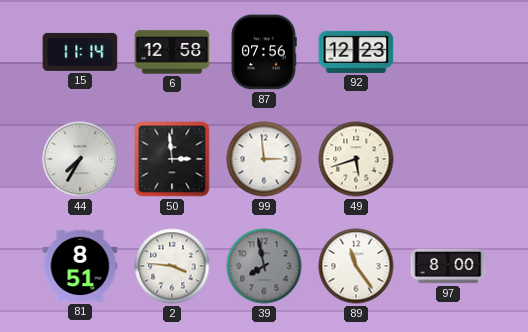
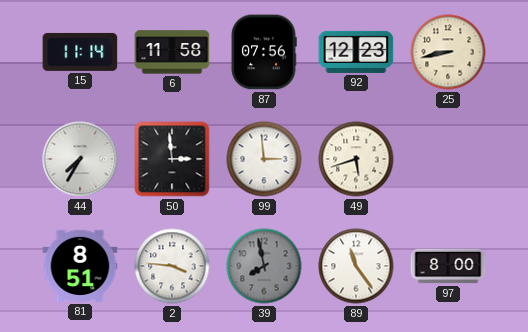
6: 12:58 -> 11:58 (172, 52)
25: none -> 8:43 (448, 52)
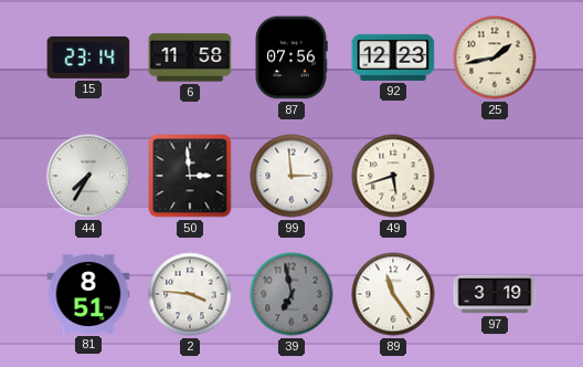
15: 11:14 -> 23:14 (88, 57)
25: 8:43 -> 1:43 (495, 57)
39: 7:58 -> 6:58 (291, 294)
97: 8:00 -> 3:19 (495, 294)
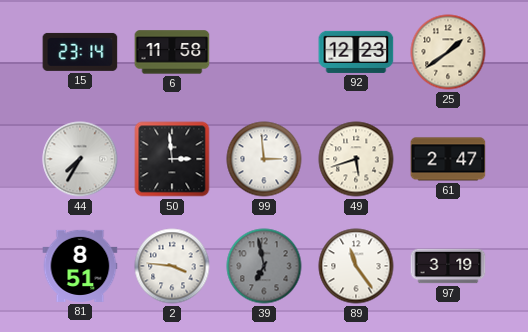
87: 07:56 -> none (291, 57)
25: 1:43 -> 1:39 (448, 52)
61: none -> 2:47 (448, 159)
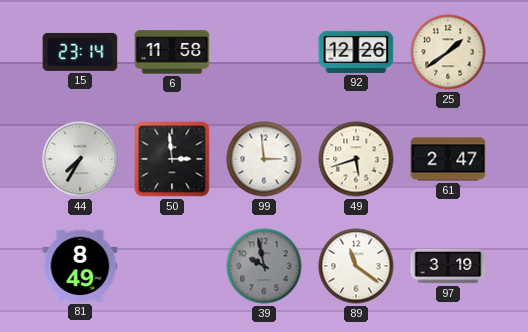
92: 12:23 -> 12:26 (356, 52)
81: 8:51 -> 8:49 (80, 266)
2: 3:46 -> none (172, 266)
39: 6:58 -> 9:58 (264, 266)
89: 11:24 -> 11:21 (356, 266)
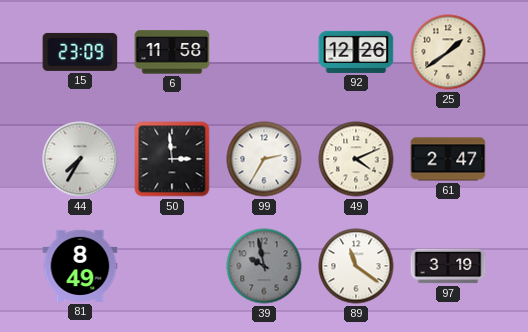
15: 23:14 -> 23:09 (80, 52)
99: 2:59 -> 2:35 (264, 159)
49: 5:42 -> 4:11 (356, 159)
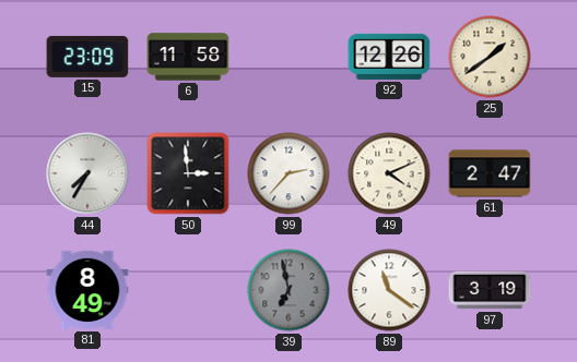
99: 2:35 -> 2:37 (288, 173)
39: 9:58 -> 6:58 (288, 290)
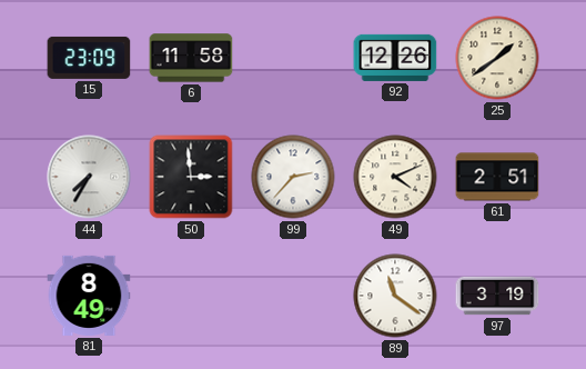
61: 2:47 -> 2:51 (497, 177)
39: 6:58 -> none (288, 290)
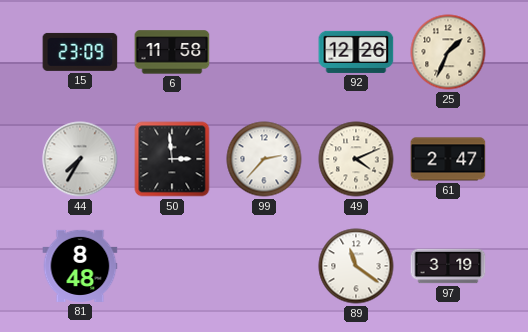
25: 1:39 -> 1:34 (448, 52)
61: 2:51 -> 2:47 (448, 159)
81: 8:49 -> 8:48 (80, 266)
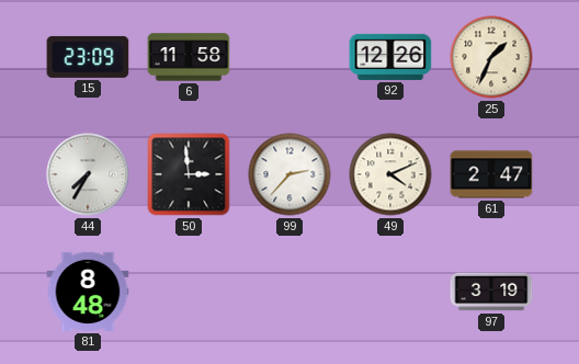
89: 11:21 -> none (356, 266)
